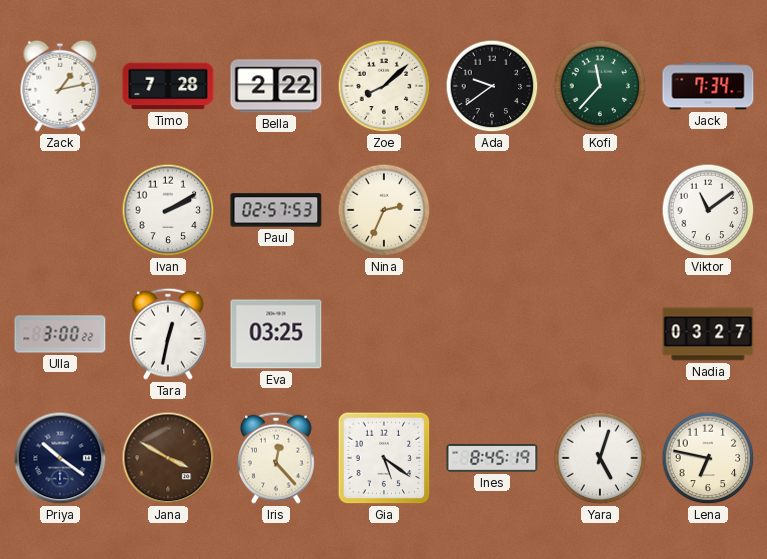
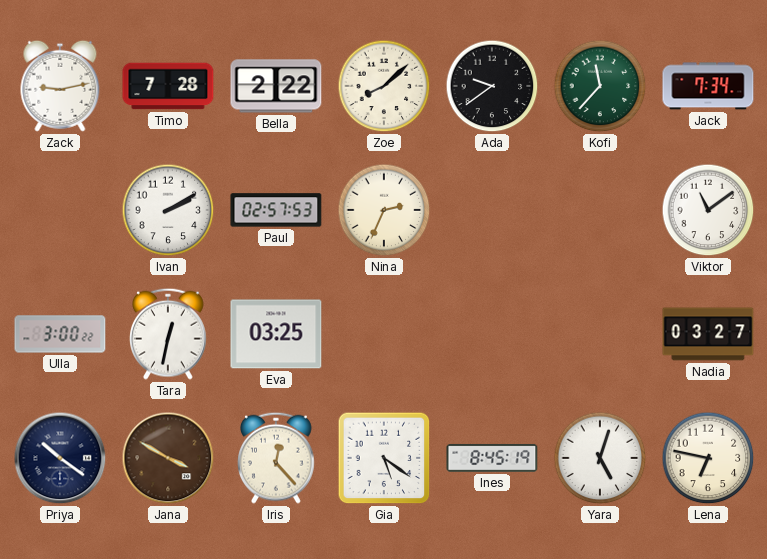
Zack: 1:13 -> 9:13 (60, 86)
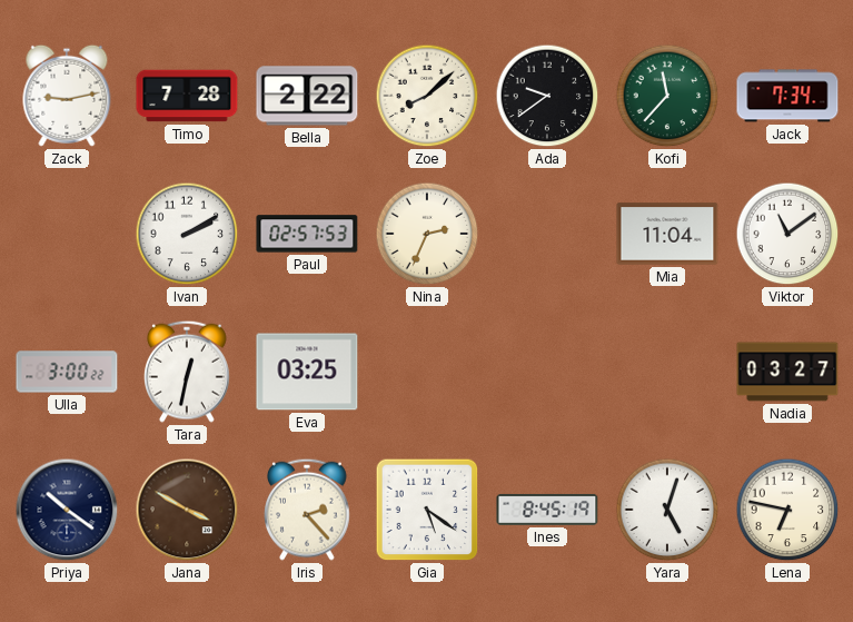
Mia: none -> 11:04 (667, 234)
Iris: 12:23 -> 2:23 (308, 510)
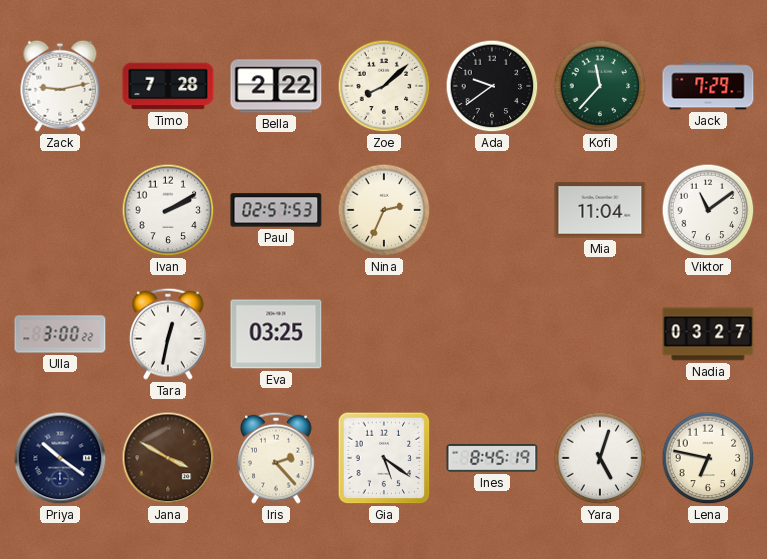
Jack: 7:34 -> 7:29 (708, 86)
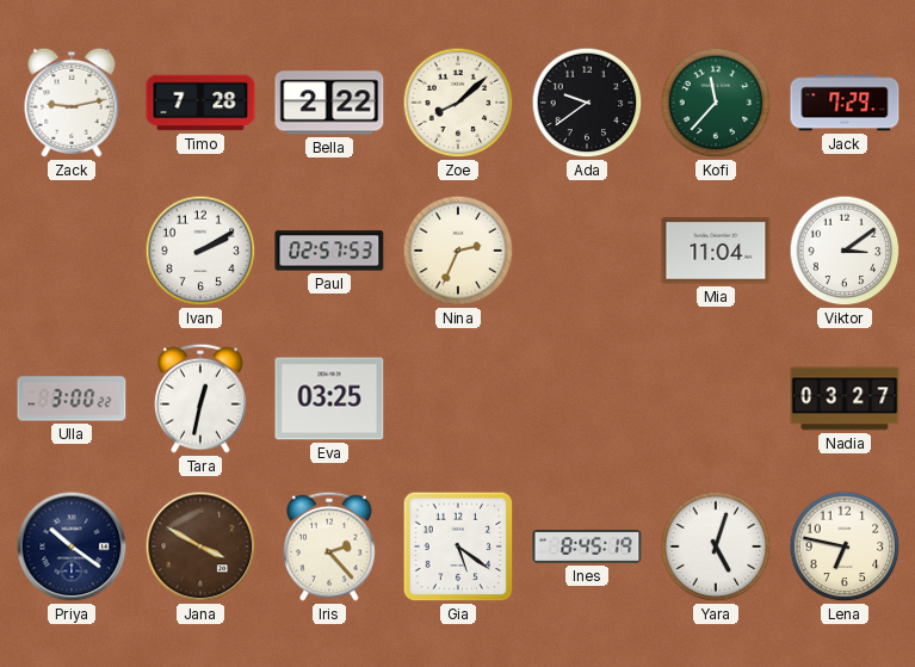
Viktor: 11:09 -> 3:09 (845, 251)
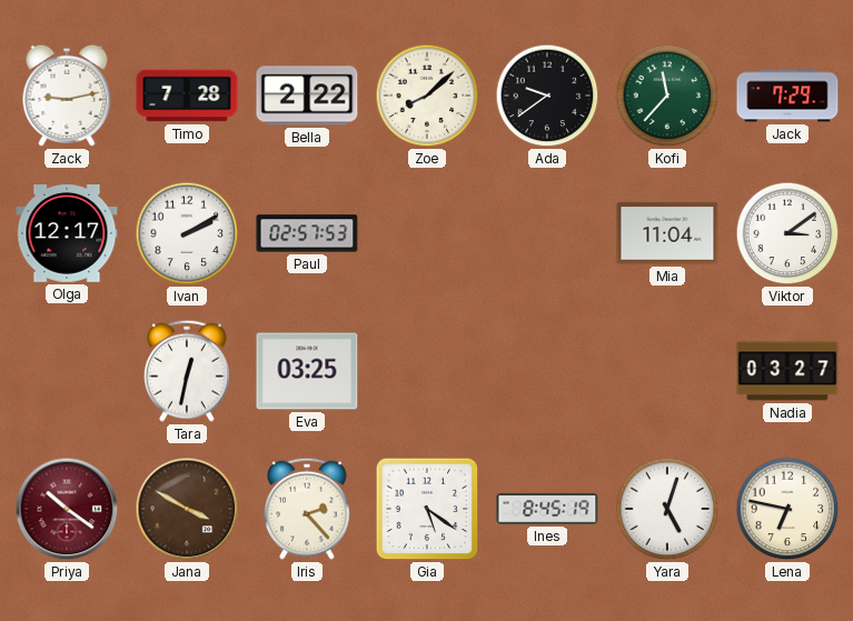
Olga: none -> 12:17 (67, 233)
Nina: 2:34 -> none (458, 251)
Ulla: 3:00 -> none (72, 399)
Priya dial: navy -> burgundy (67, 509)
